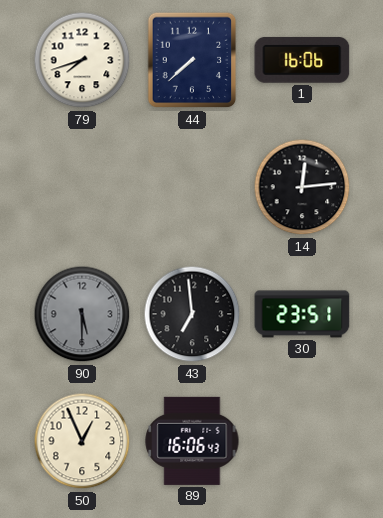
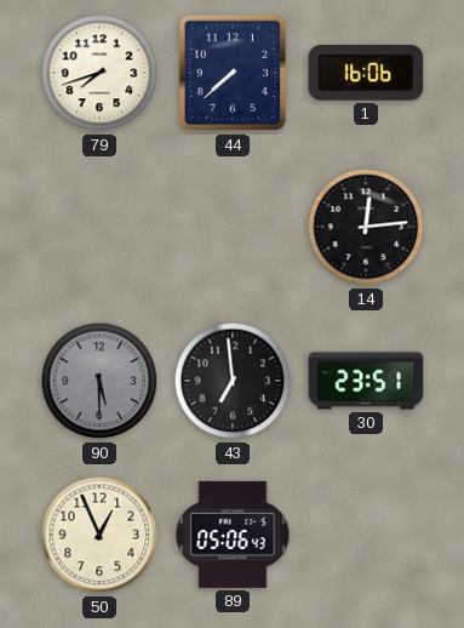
89: 16:06 -> 05:06 (233, 535)
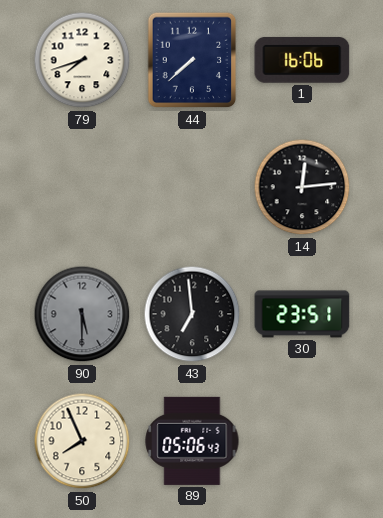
50: 12:56 -> 7:56 (82, 441)
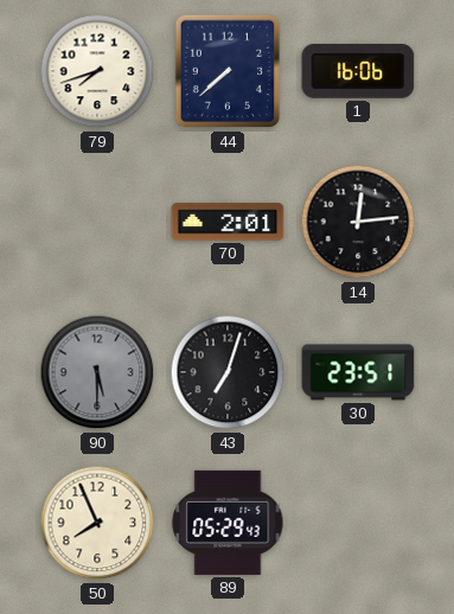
70: none -> 2:01 (228, 222)
43: 6:59 -> 7:03 (228, 372)
89: 05:06 -> 05:29 (228, 523)
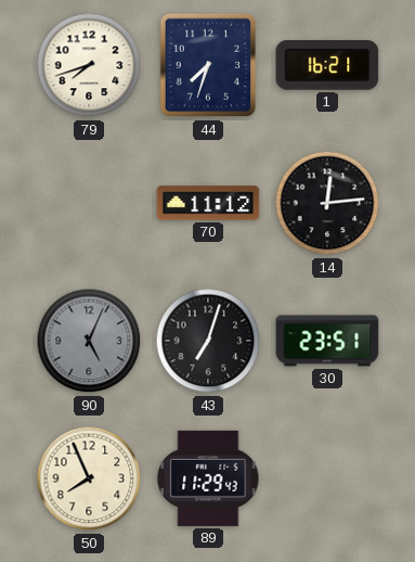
44: 7:38 -> 7:33 (208, 65)
1: 16:06 -> 16:21 (327, 65)
70: 2:01 -> 11:12 (208, 203)
90: 5:30 -> 5:04 (89, 341)
89: 05:29 -> 11:29 (208, 478)
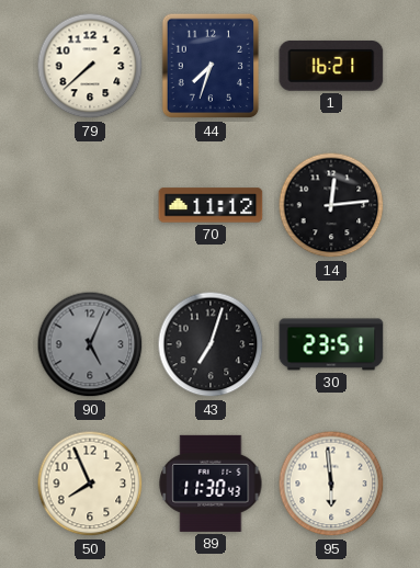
79: 7:42 -> 7:38 (90, 66)
89: 11:29 -> 11:30 (211, 484)
95: none -> 5:59 (331, 484)
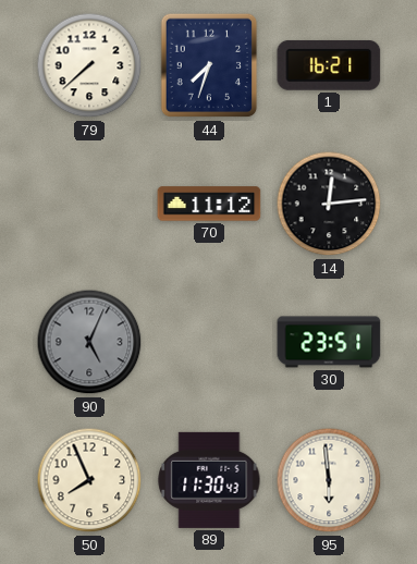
43: 7:03 -> none (211, 344)
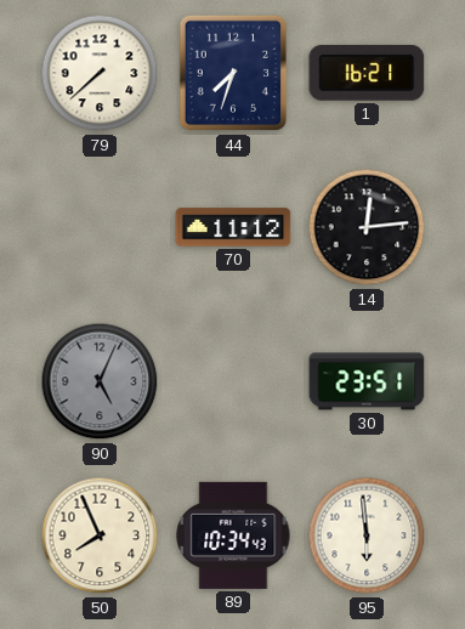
89: 11:30 -> 10:34 (233, 535)
